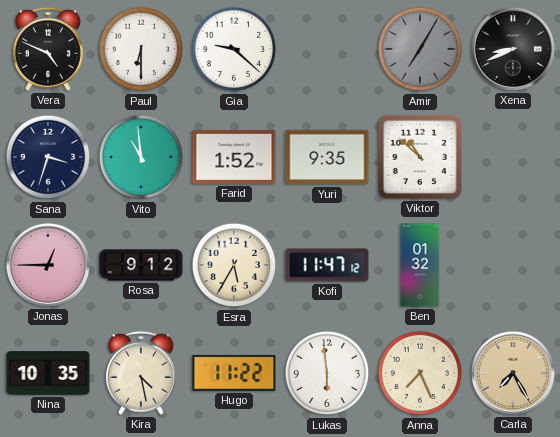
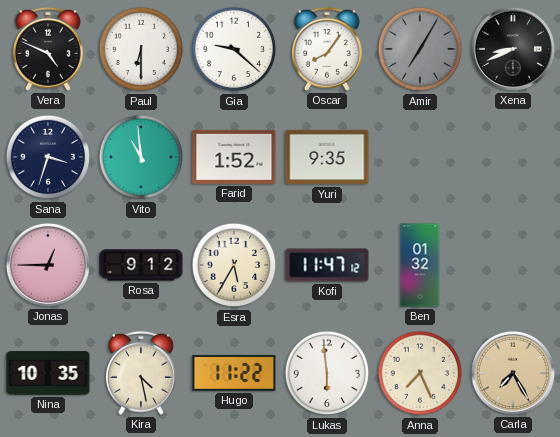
Oscar: none -> 8:06 (327, 49)
Viktor: 10:52 -> none (420, 157)
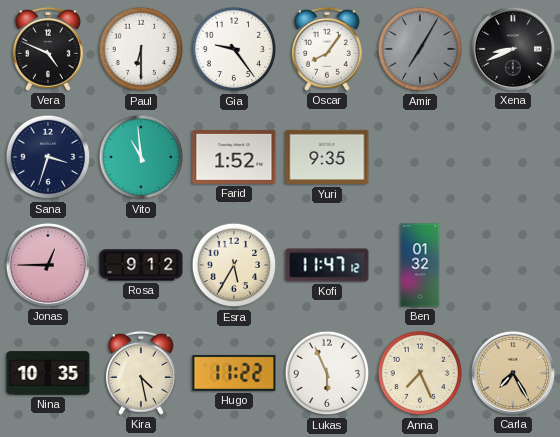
Gia: 9:22 -> 9:24 (234, 49)
Lukas: 5:59 -> 5:56 (327, 373)
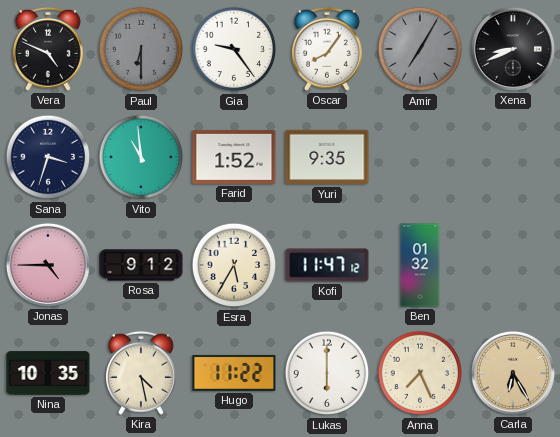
Paul dial: white -> grey (141, 49)
Jonas: 12:45 -> 4:45 (48, 265)
Lukas: 5:56 -> 6:00 (327, 373)
Carla: 7:25 -> 6:25 (513, 373)
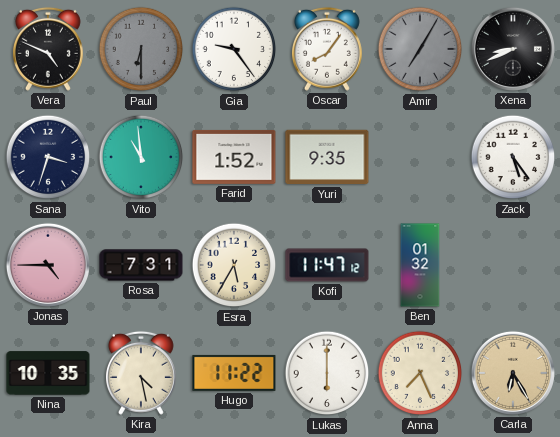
Zack: none -> 5:24 (513, 157)
Rosa: 9:12 -> 7:31 (141, 265)
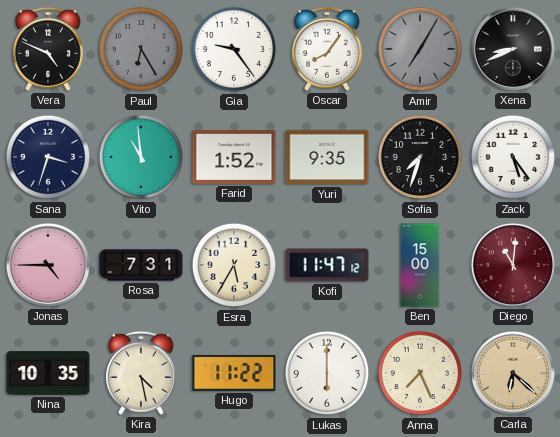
Paul: 6:30 -> 6:25 (141, 49)
Sofia: none -> 7:33 (420, 157)
Ben: 01:32 -> 15:00 (420, 265)
Diego: none -> 11:01 (513, 265)
Carla: 6:25 -> 6:22 (513, 373)
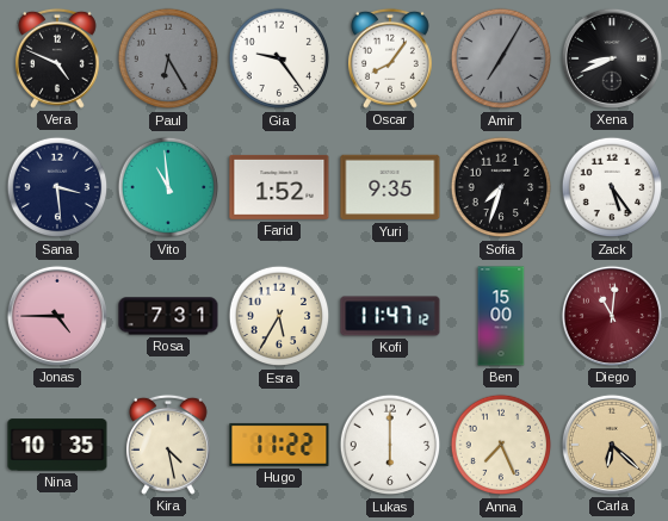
Sana: 3:33 -> 3:29 (57, 187)
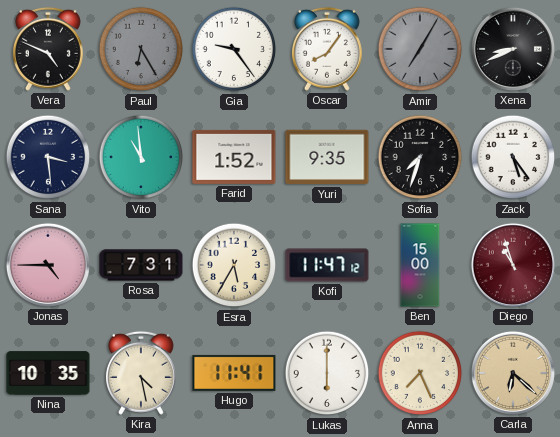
Diego: 11:01 -> 10:57 (513, 265)
Hugo: 11:22 -> 11:41 (234, 373)
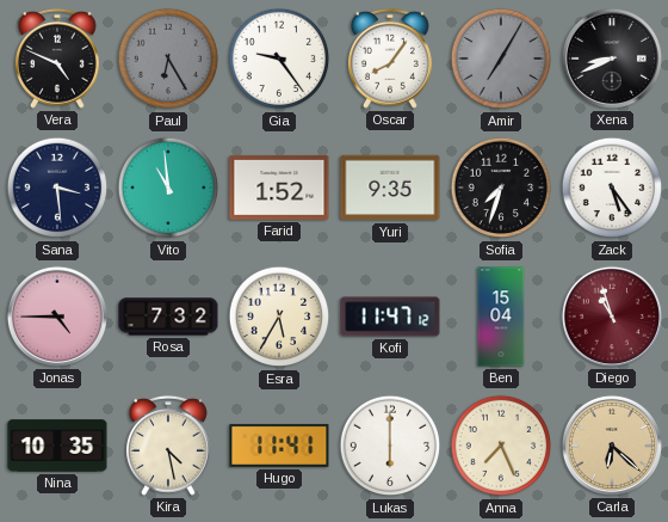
Rosa: 7:31 -> 7:32 (168, 317)
Ben: 15:00 -> 15:04 (501, 317)
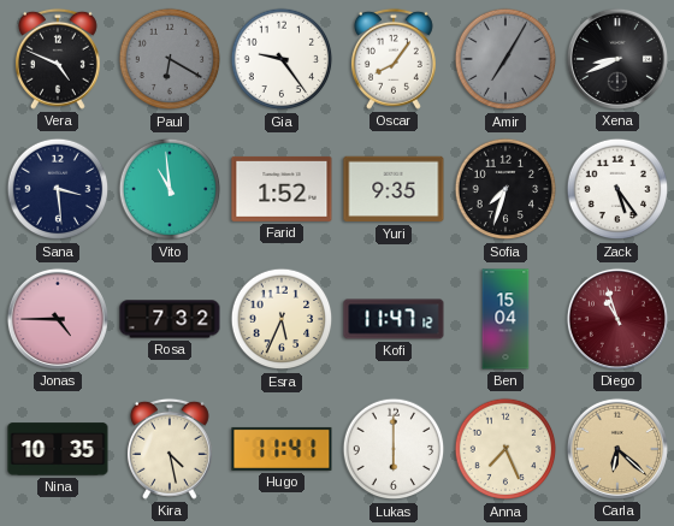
Paul: 6:25 -> 6:20 (170, 59)
Esra: 5:35 -> 5:34 (282, 319)
